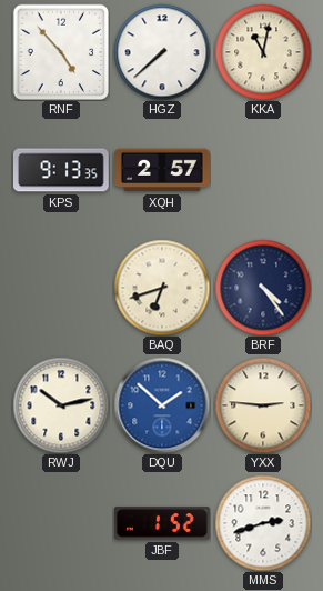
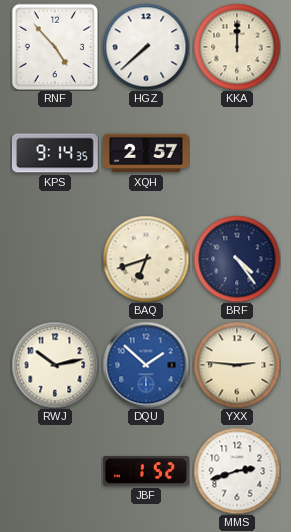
KKA: 11:02 -> 12:00 (237, 47)
KPS: 9:13 -> 9:14 (56, 153)
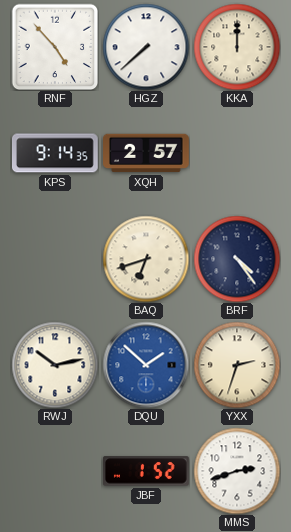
YXX: 2:46 -> 2:33 (237, 365)
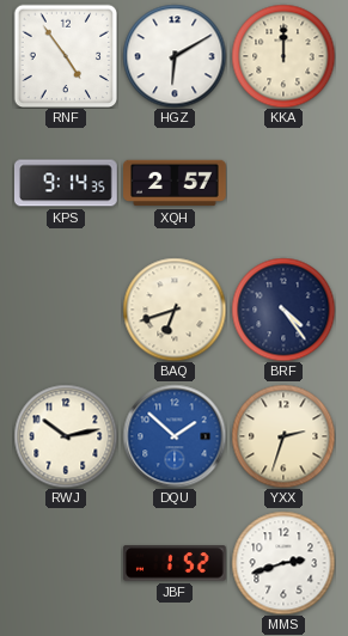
RNF: 4:53 -> 4:54 (66, 56)
HGZ: 7:38 -> 6:10 (175, 56)
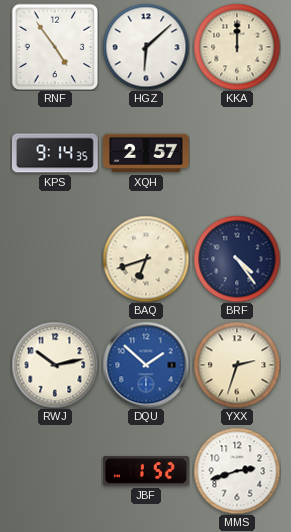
HGZ: 6:10 -> 6:08 (146, 47)
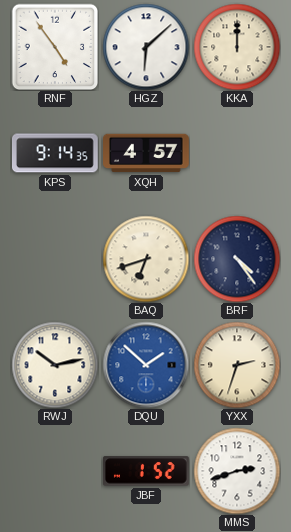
XQH: 2:57 -> 4:57 (147, 153)
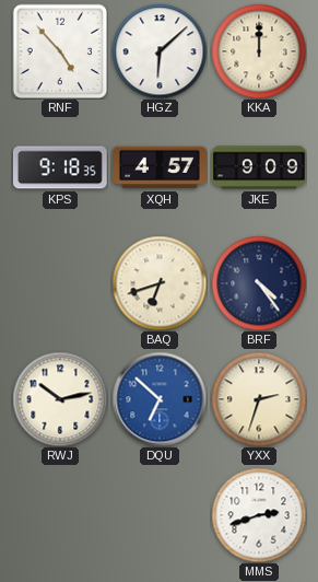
RNF: 4:54 -> 4:53 (60, 51)
KPS: 9:14 -> 9:18 (61, 167)
JKE: none -> 9:09 (259, 167)
DQU: 1:52 -> 6:52 (160, 399)
JBF: 1:52 -> none (146, 471)
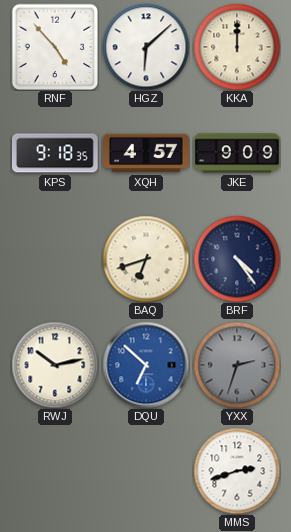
YXX dial: cream -> grey (237, 365)
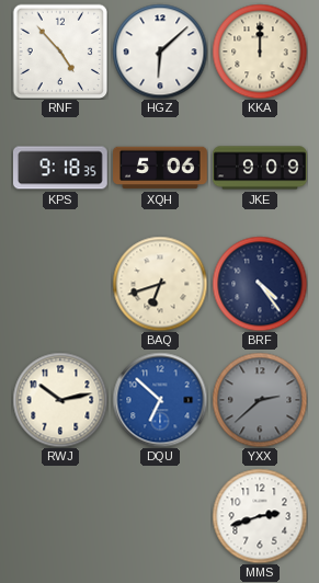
XQH: 4:57 -> 5:06 (161, 168)
YXX: 2:33 -> 2:38 (260, 400)
